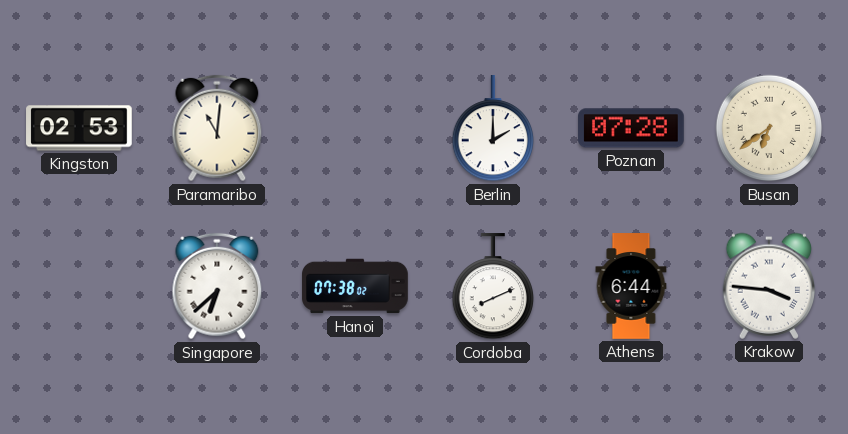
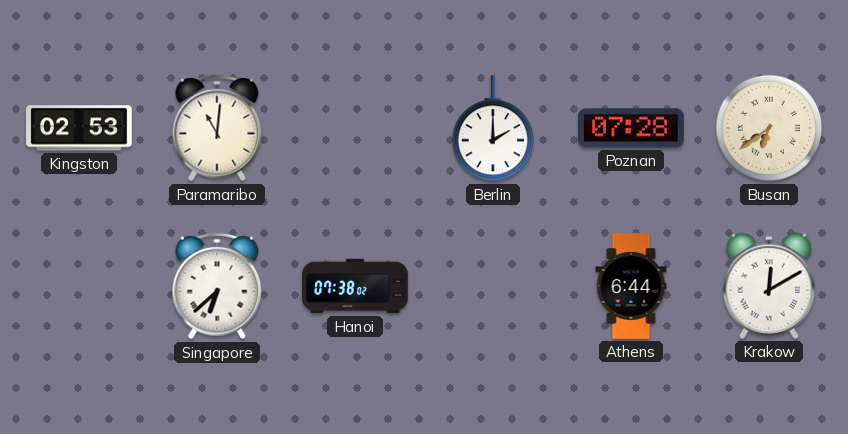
Cordoba: 8:11 -> none (492, 287)
Krakow: 3:46 -> 12:10 (769, 286)
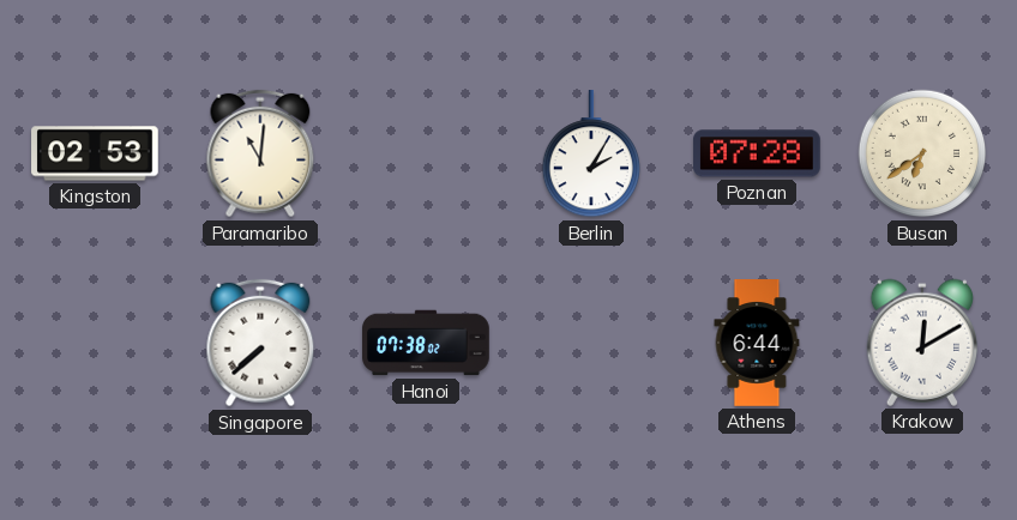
Berlin: 2:00 -> 2:05 (590, 155)
Singapore: 6:38 -> 7:38 (260, 343)
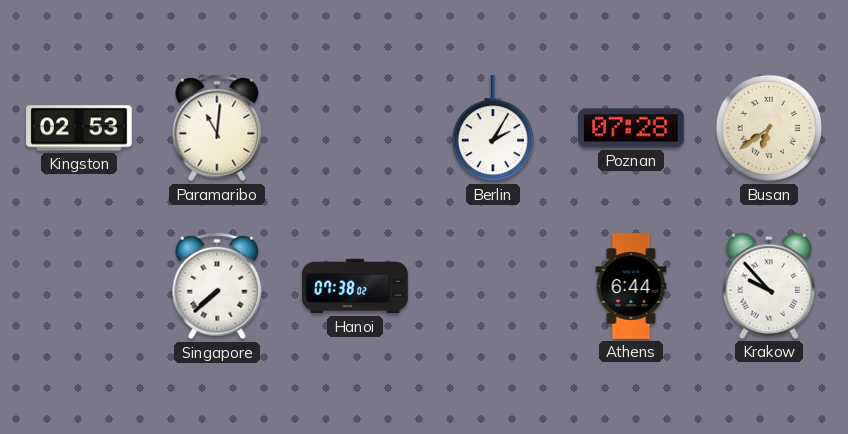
Krakow: 12:10 -> 9:53 (769, 286)
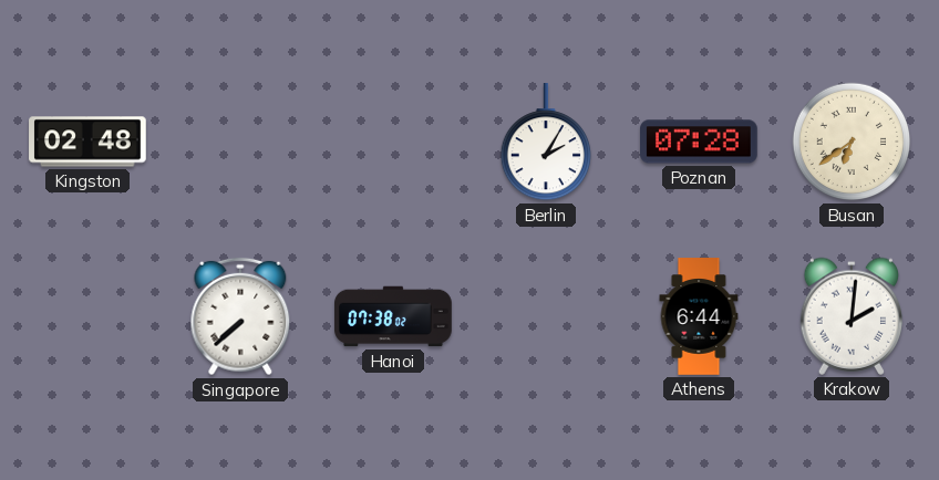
Kingston: 02:53 -> 02:48 (87, 142)
Paramaribo: 11:01 -> none (217, 128)
Krakow: 9:53 -> 2:01 (852, 316)
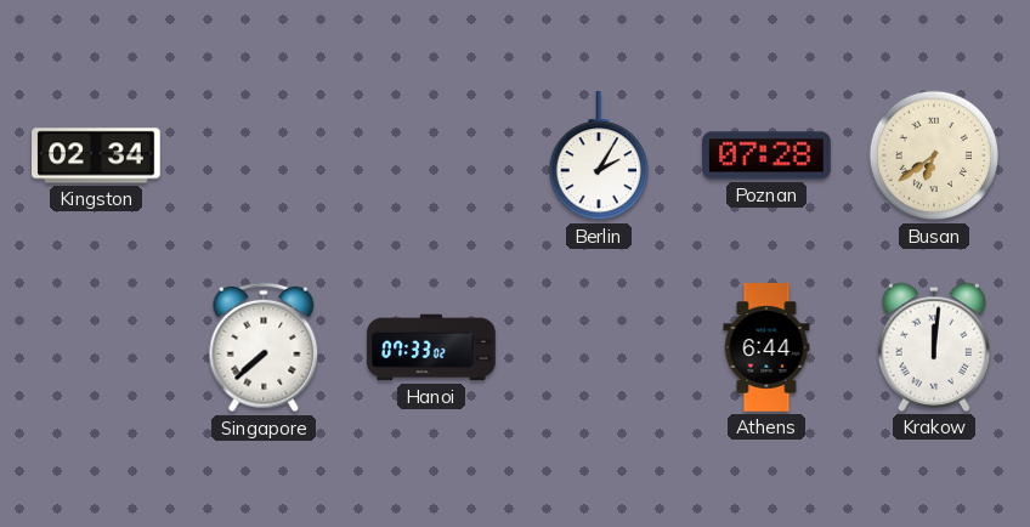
Kingston: 02:48 -> 02:34 (96, 155)
Hanoi: 07:38 -> 07:33 (431, 347)
Krakow: 2:01 -> 12:01 (934, 347)
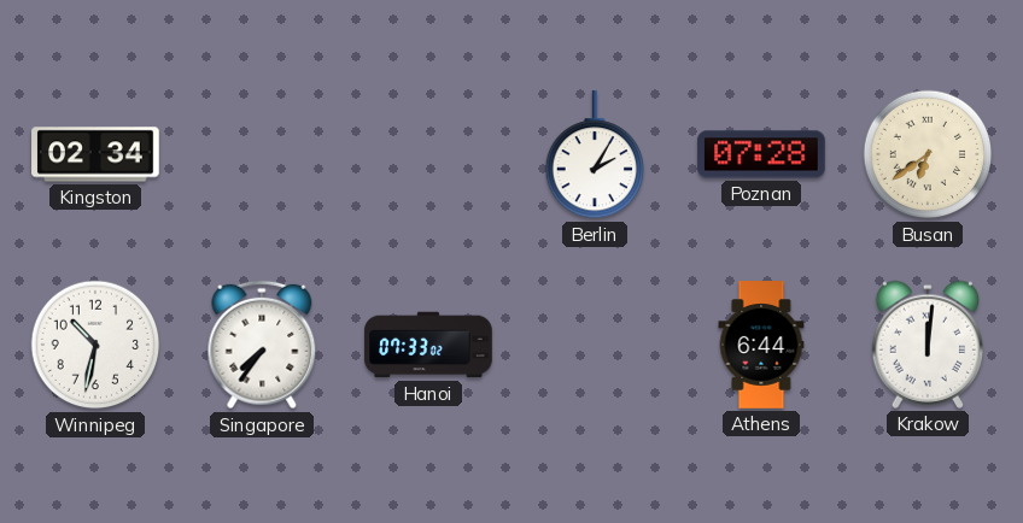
Winnipeg: none -> 10:32 (95, 345)
Singapore: 7:38 -> 7:36 (262, 345)
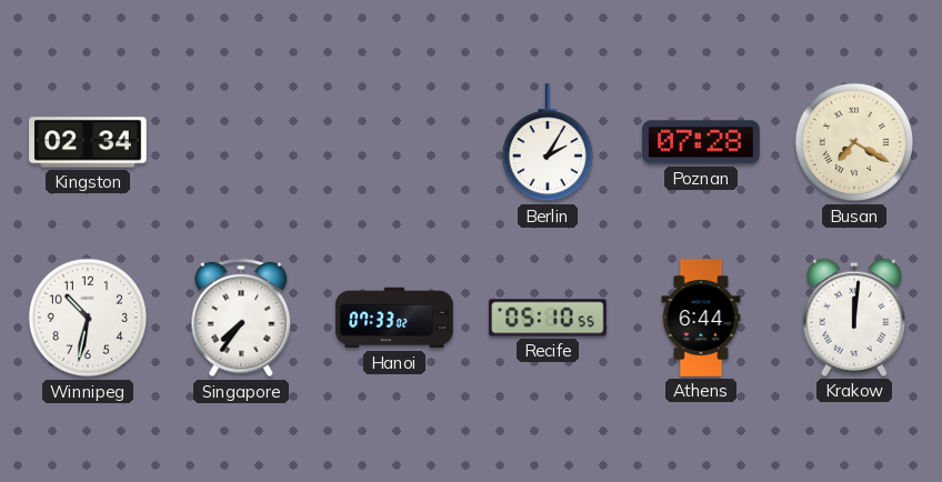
Busan: 6:39 -> 7:20 (854, 142)
Recife: none -> 05:10 (549, 318)
